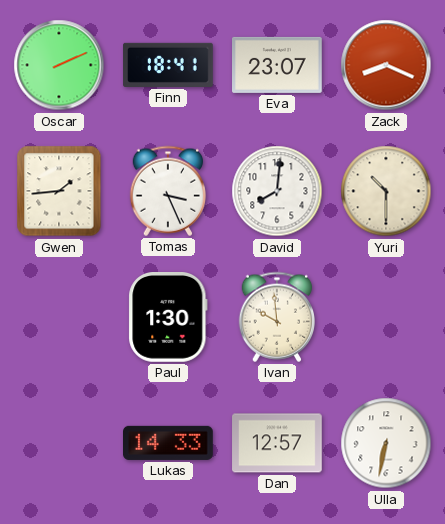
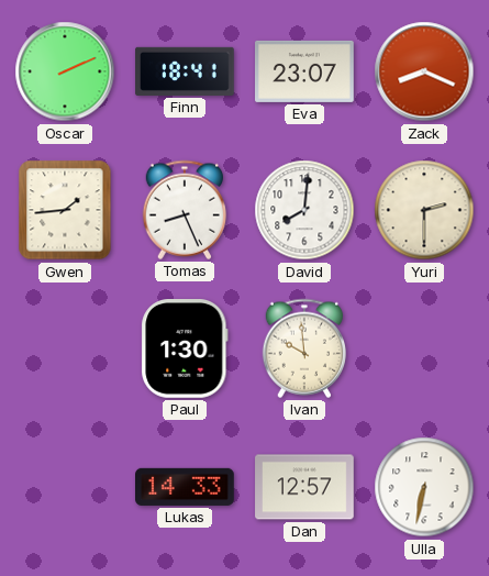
Tomas: 3:26 -> 8:26 (184, 210)
Yuri: 10:30 -> 2:30 (424, 210)
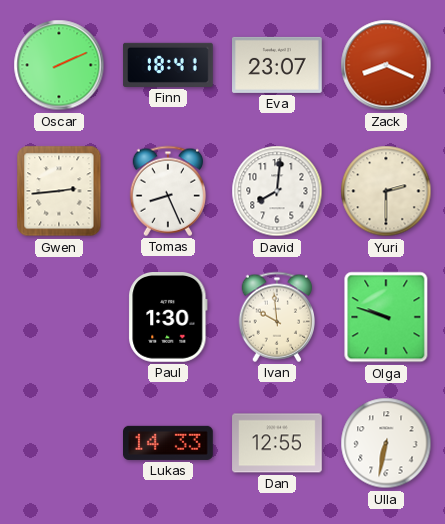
Gwen: 1:44 -> 2:44 (59, 191)
Olga: none -> 9:48 (386, 317)
Dan: 12:57 -> 12:55 (277, 443)
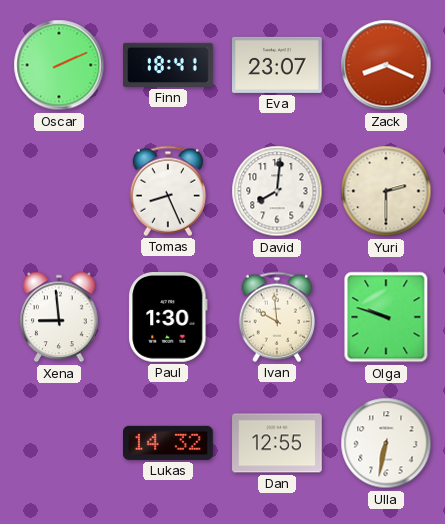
Gwen: 2:44 -> none (59, 191)
Xena: none -> 8:59 (59, 317)
Lukas: 14:33 -> 14:32 (169, 443)
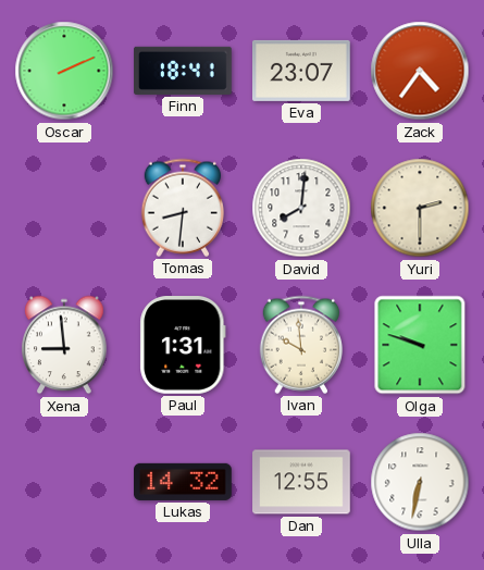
Zack: 8:19 -> 4:36 (420, 71)
Tomas: 8:26 -> 8:31 (182, 208)
Paul: 1:30 -> 1:31 (183, 346)
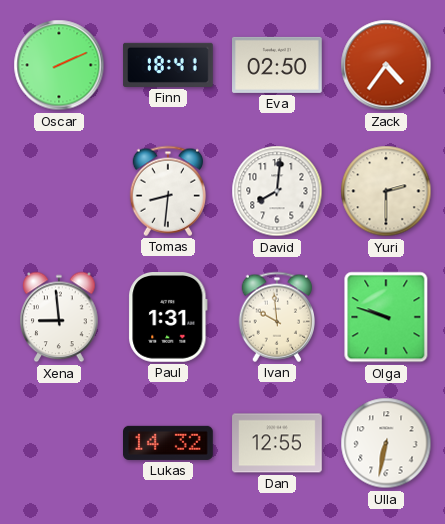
Eva: 23:07 -> 02:50 (278, 65)
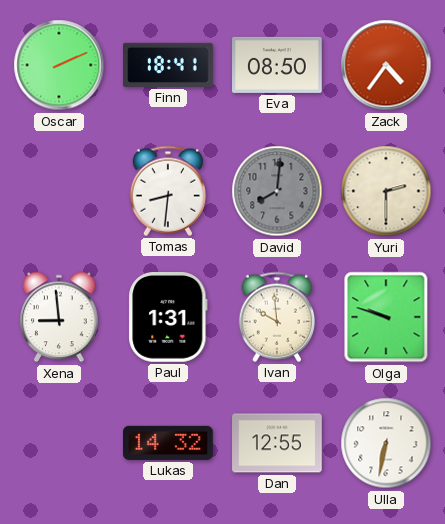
Eva: 02:50 -> 08:50 (278, 65)
David dial: white -> grey (277, 191)
